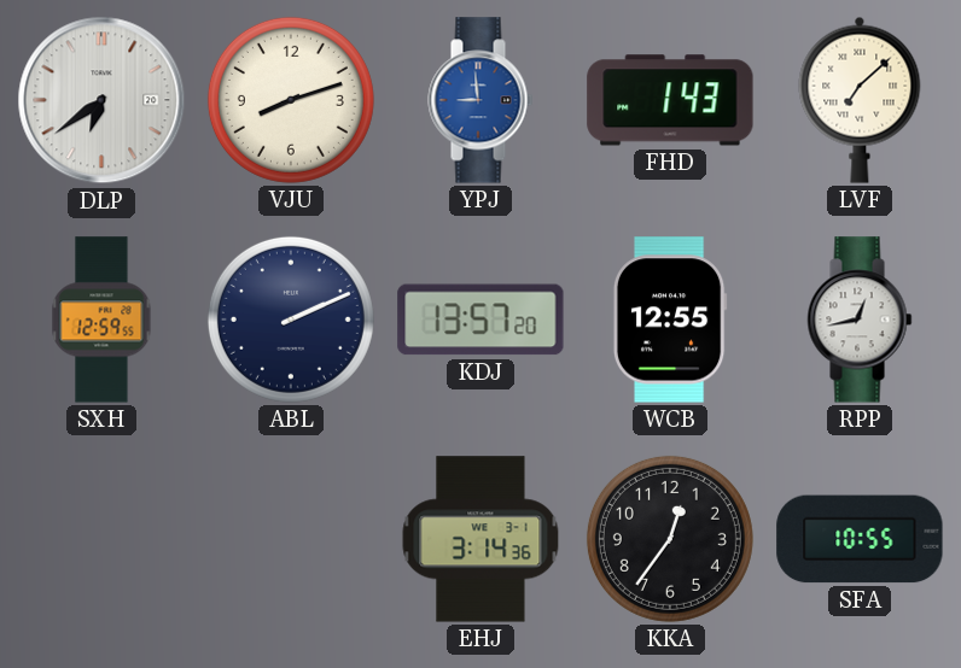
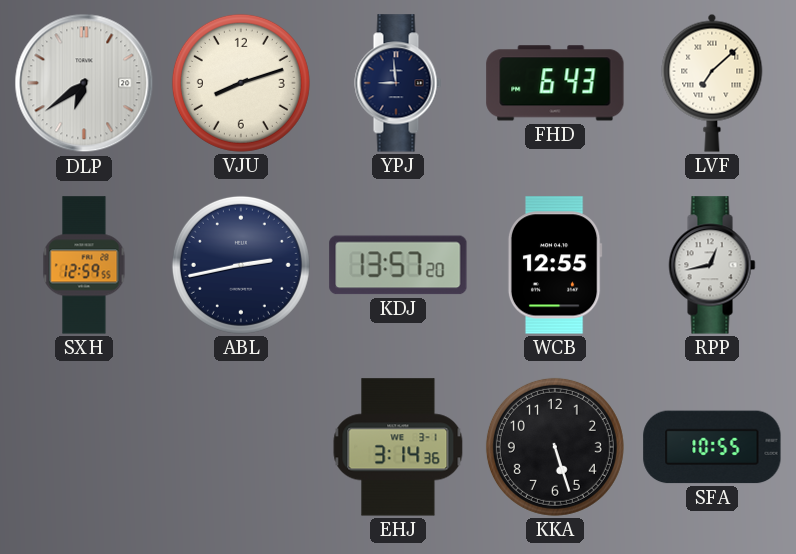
YPJ dial: blue -> navy (398, 83)
FHD: 1:43 -> 6:43 (555, 83)
ABL: 2:11 -> 2:43 (241, 265)
KKA: 12:36 -> 5:27 (555, 447)
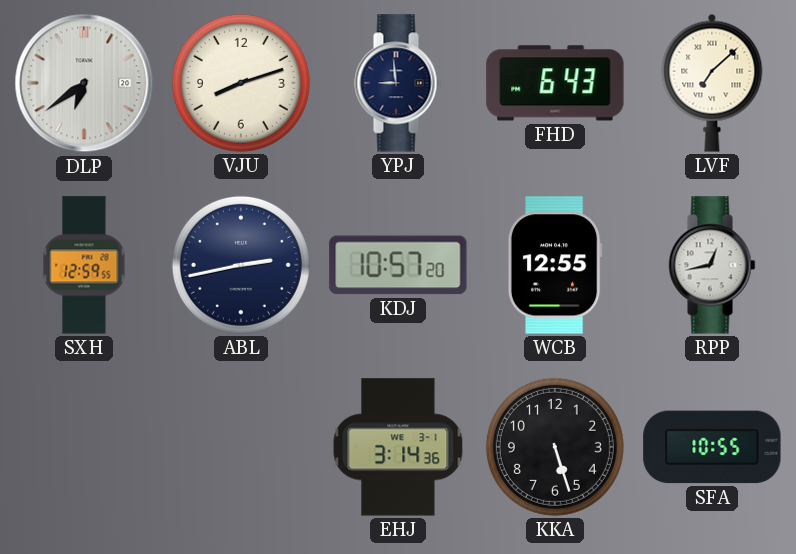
KDJ: 13:57 -> 10:57 (398, 265)
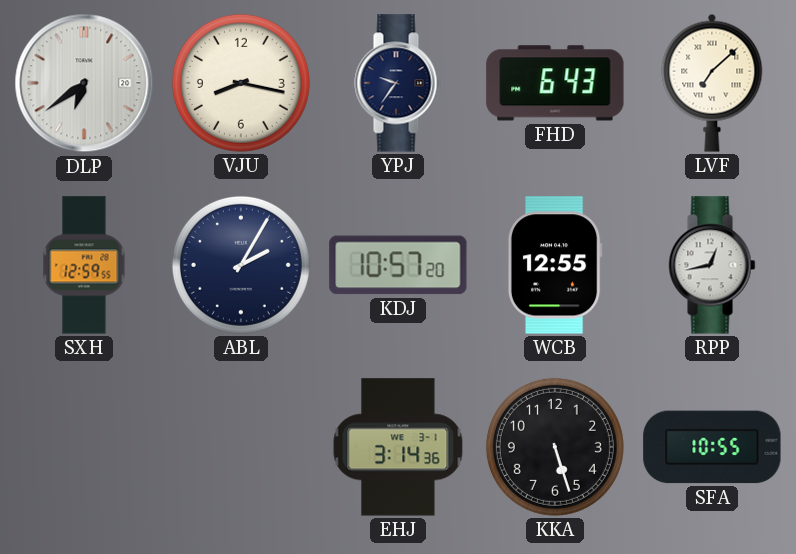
VJU: 8:12 -> 8:17 (241, 83)
YPJ: 8:59 -> 9:36 (398, 83)
ABL: 2:43 -> 2:05 (241, 265)
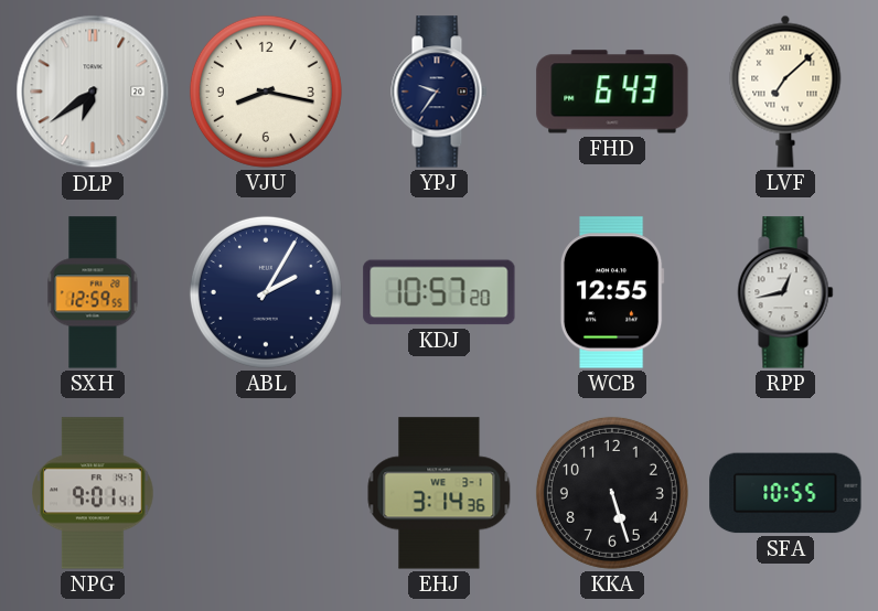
NPG: none -> 9:01 (93, 493)
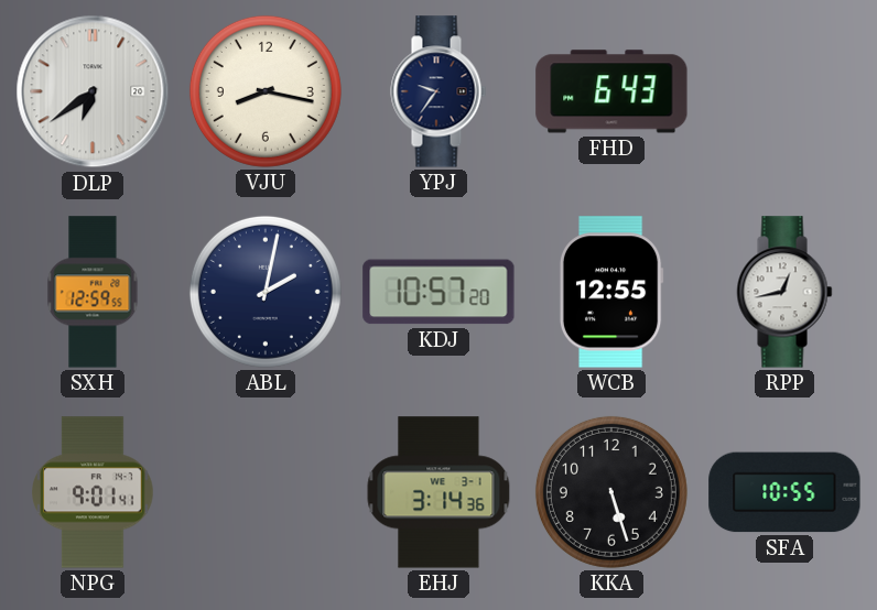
LVF: 7:08 -> none (785, 92)
ABL: 2:05 -> 2:02 (266, 292)
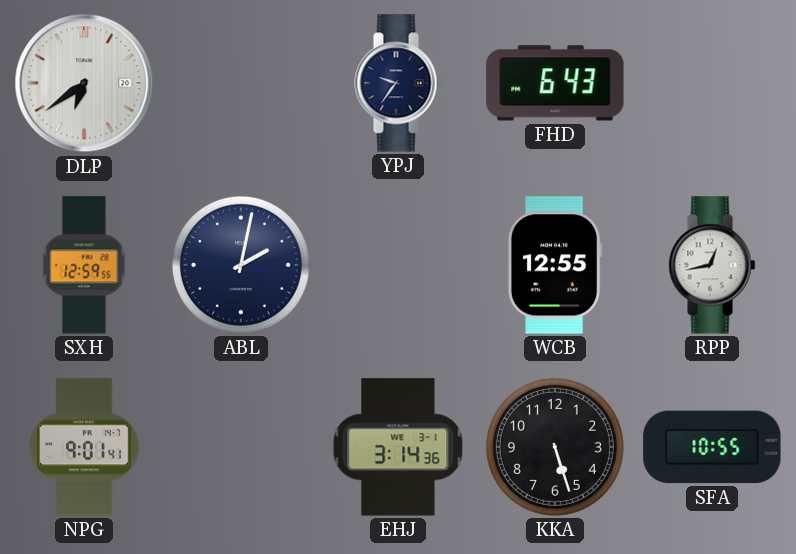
VJU: 8:17 -> none (266, 91)
KDJ: 10:57 -> none (438, 292)
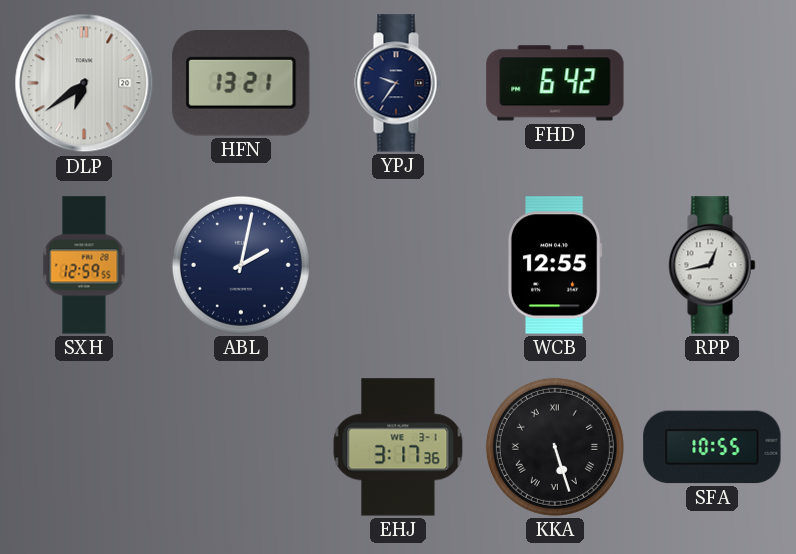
HFN: none -> 13:21 (241, 83)
FHD: 6:43 -> 6:42 (555, 83)
NPG: 9:01 -> none (84, 447)
EHJ: 3:14 -> 3:17 (398, 447)
KKA numerals: Arabic -> Roman (555, 447)
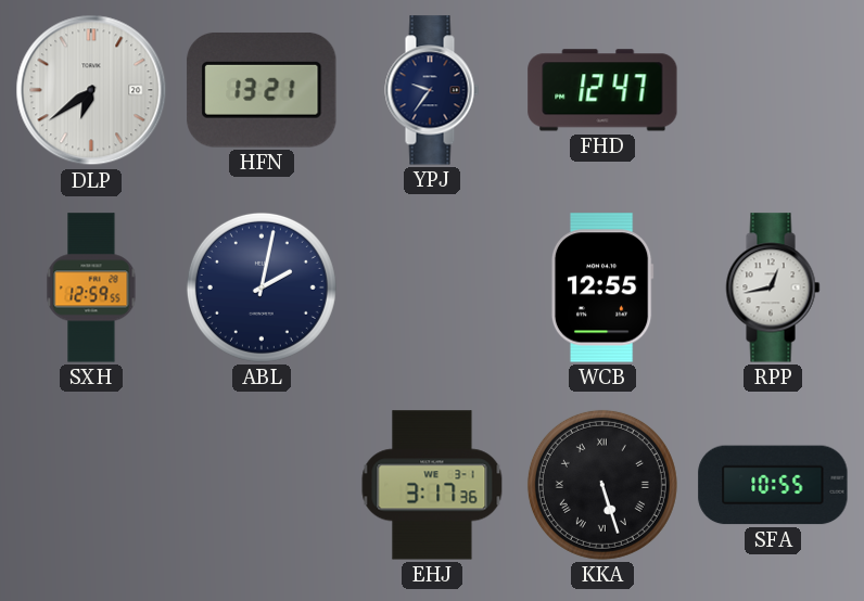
FHD: 6:42 -> 12:47 (602, 90)
